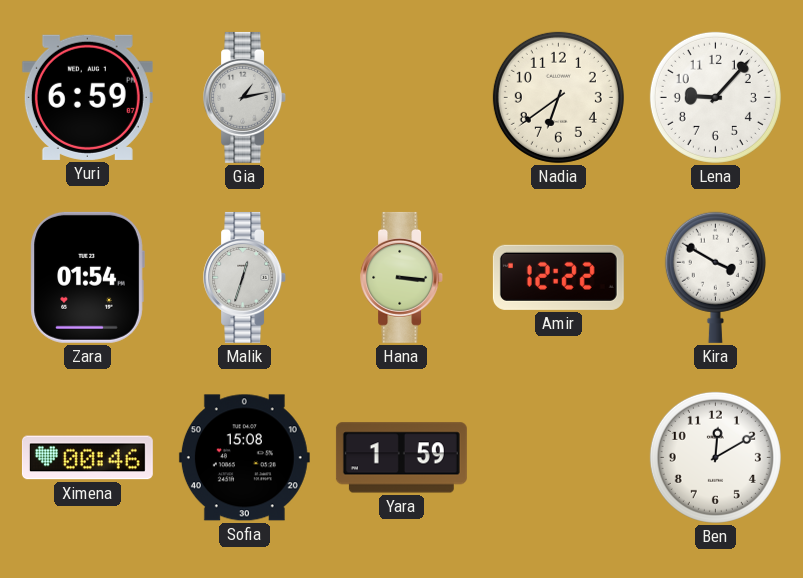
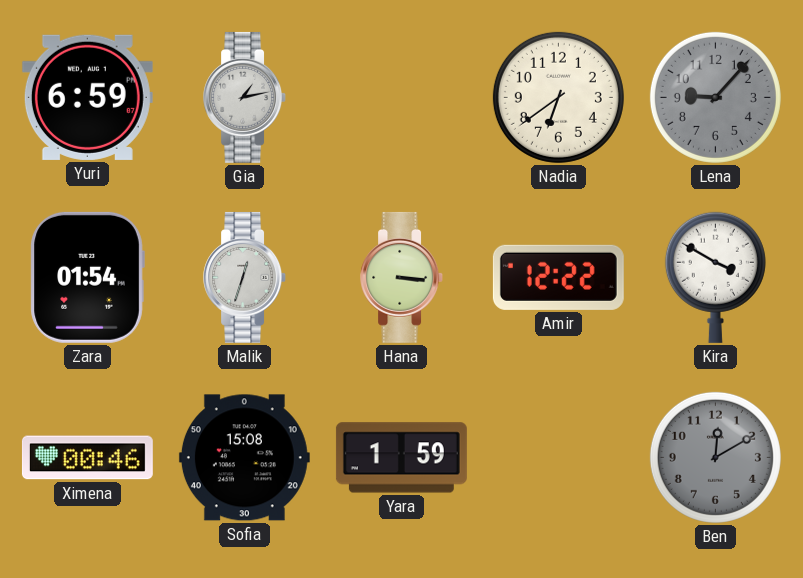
Lena dial: white -> grey (715, 97)
Ben dial: white -> grey (715, 457)
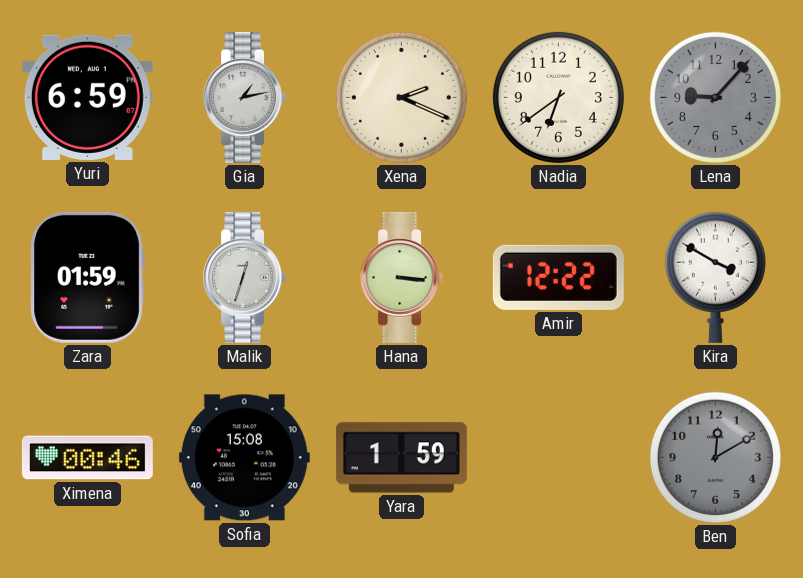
Xena: none -> 2:19 (401, 97)
Zara: 01:54 -> 01:59 (87, 277)
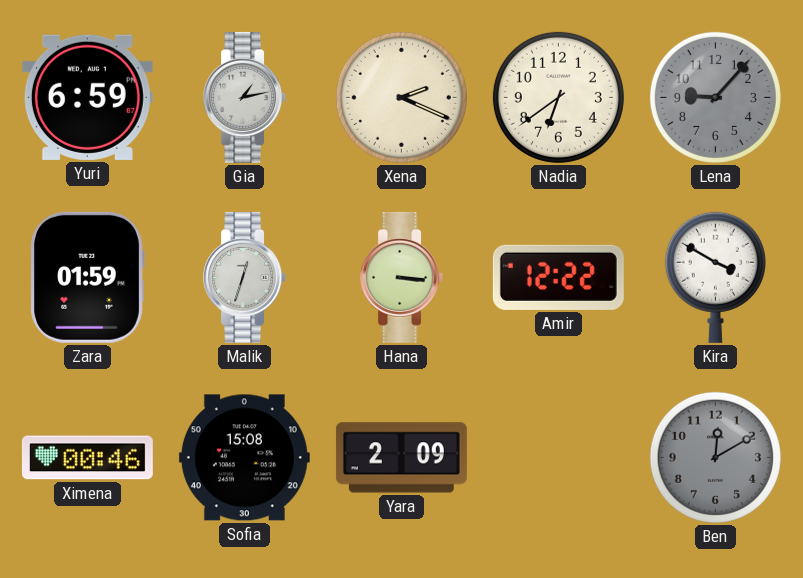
Yara: 1:59 -> 2:09 (401, 458)
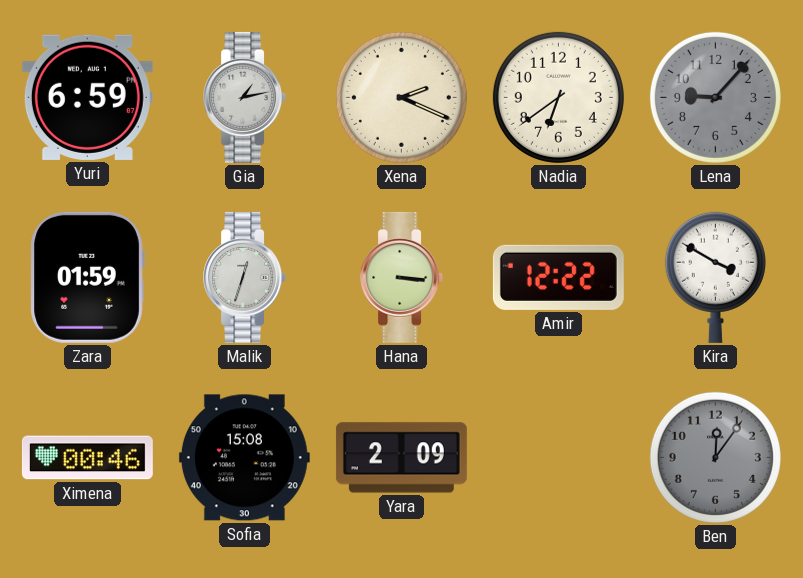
Ben: 12:10 -> 12:06 (715, 457)
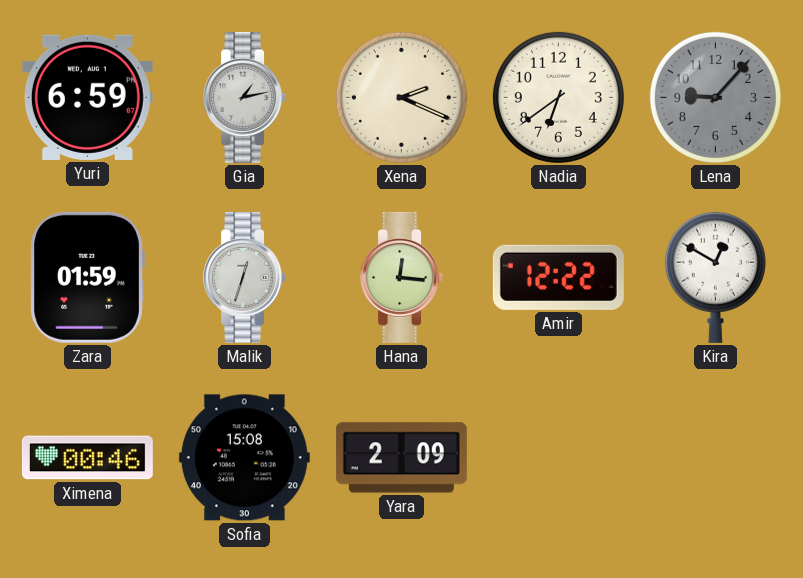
Hana: 3:16 -> 12:16 (402, 277)
Kira: 3:50 -> 12:50 (715, 277)
Ben: 12:06 -> none (715, 457)
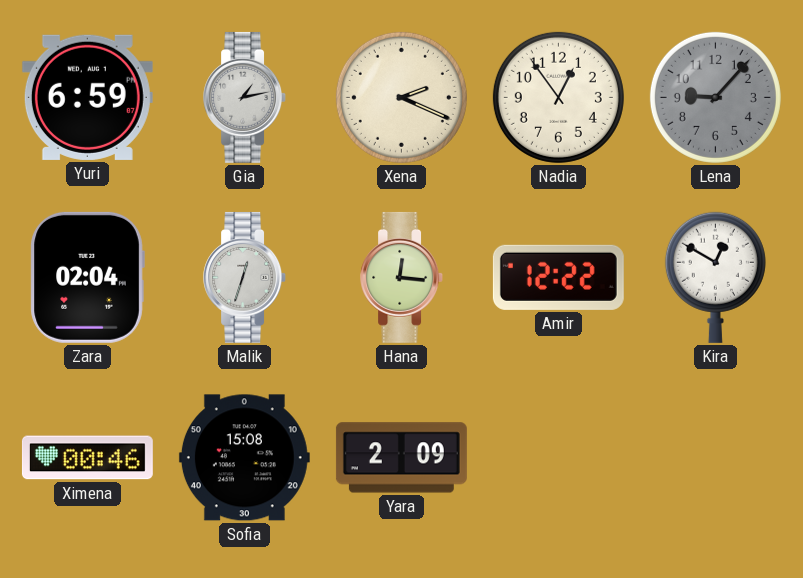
Nadia: 6:39 -> 12:54 (558, 97)
Zara: 01:59 -> 02:04 (87, 277)
